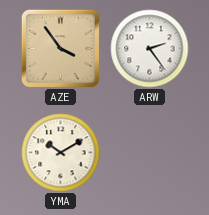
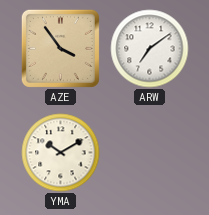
ARW: 2:24 -> 7:09 (150, 49)
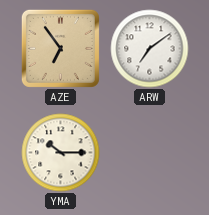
AZE: 3:54 -> 6:54 (60, 48)
YMA: 10:10 -> 10:15 (61, 153)
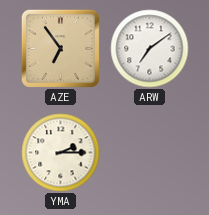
YMA: 10:15 -> 2:15 (61, 153)
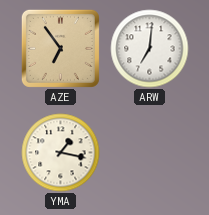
ARW: 7:09 -> 7:01 (150, 49)
YMA: 2:15 -> 1:17 (61, 153)
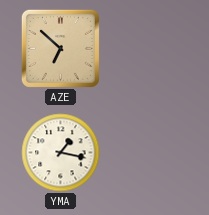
AZE: 6:54 -> 6:52 (60, 48)
ARW: 7:01 -> none (150, 49)
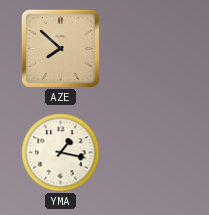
AZE: 6:52 -> 7:52 (60, 48)
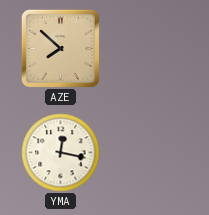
YMA: 1:17 -> 12:17 (61, 153)
